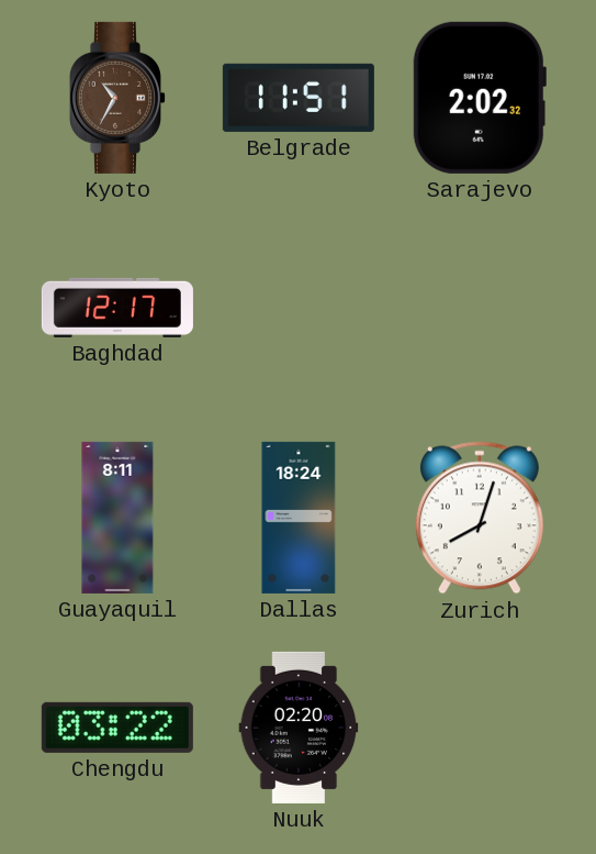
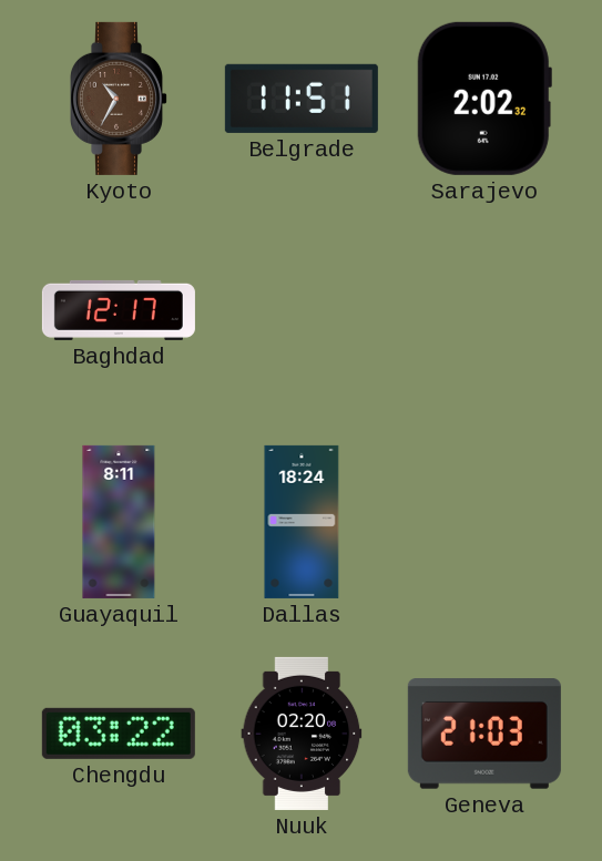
Zurich: 8:03 -> none (480, 518)
Geneva: none -> 21:03 (484, 735)
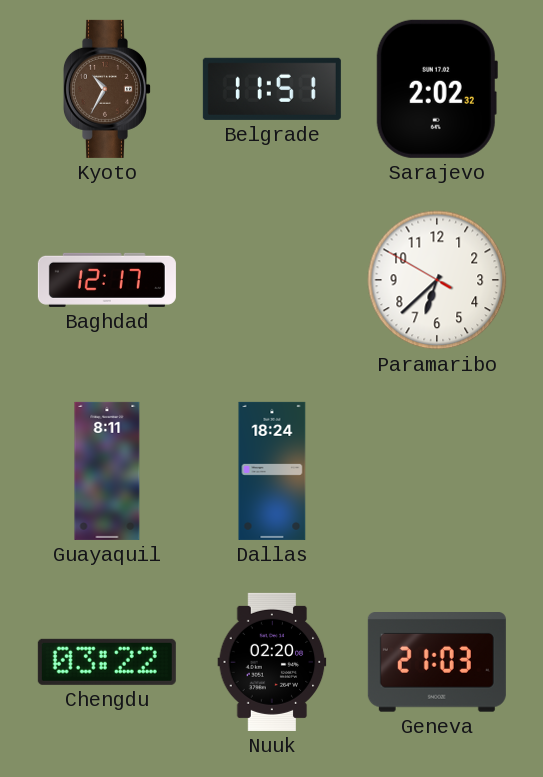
Paramaribo: none -> 6:37 (437, 280)
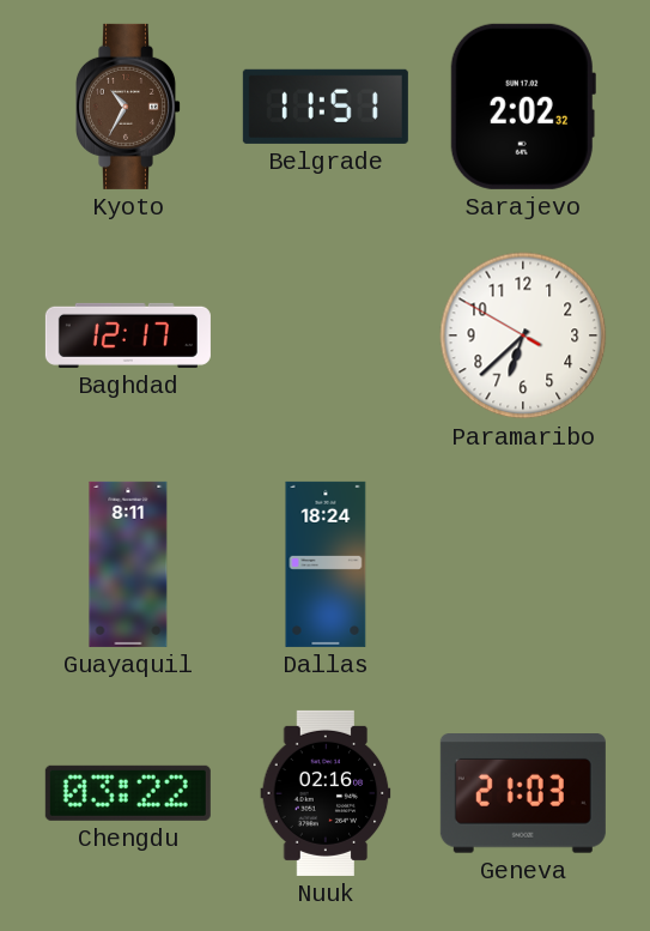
Nuuk: 02:20 -> 02:16 (326, 793)
